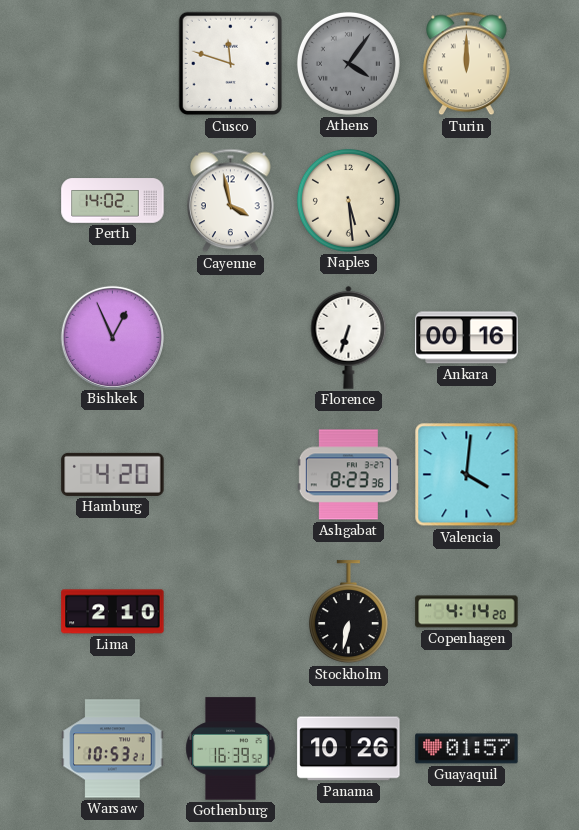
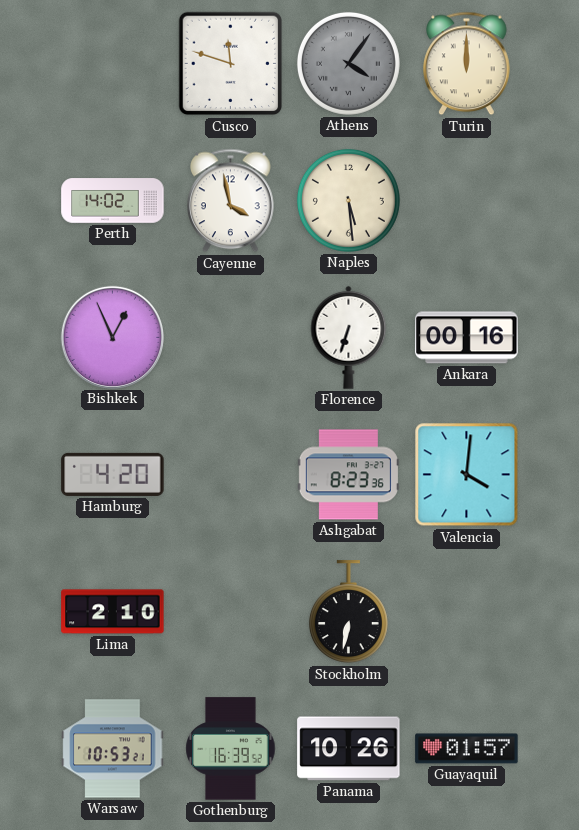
Copenhagen: 4:14 -> none (467, 612)
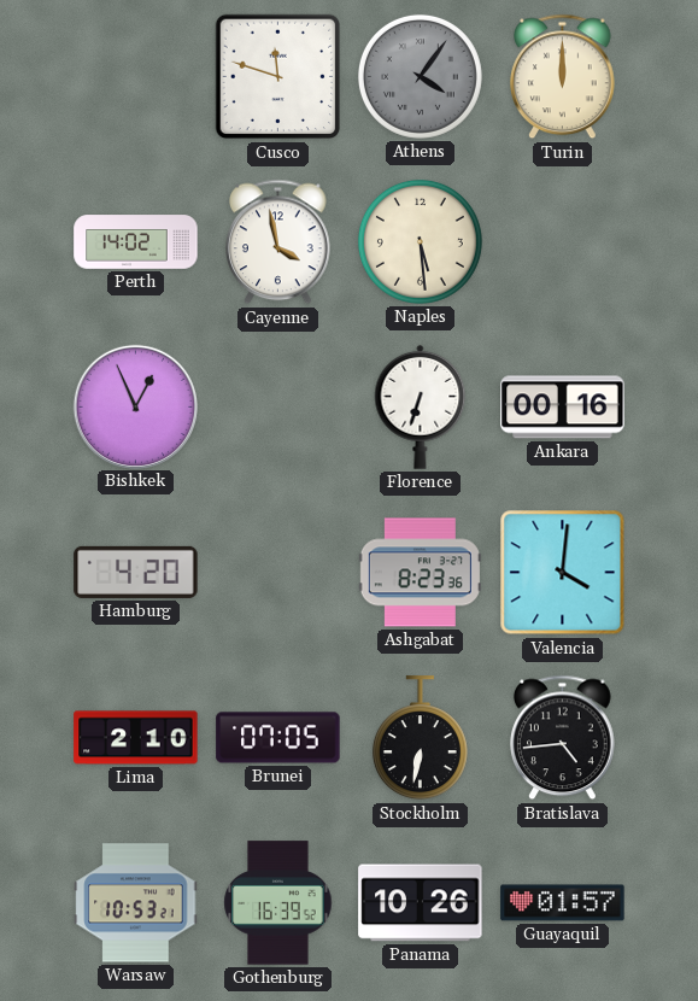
Brunei: none -> 07:05 (278, 738)
Bratislava: none -> 4:44 (563, 738)
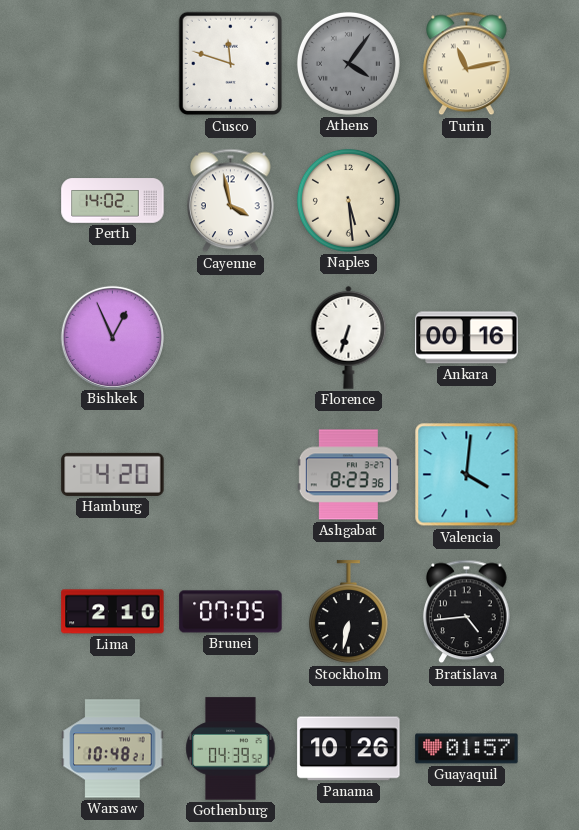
Turin: 12:00 -> 11:13 (467, 64)
Warsaw: 10:53 -> 10:48 (113, 749)
Gothenburg: 16:39 -> 04:39 (231, 749)
